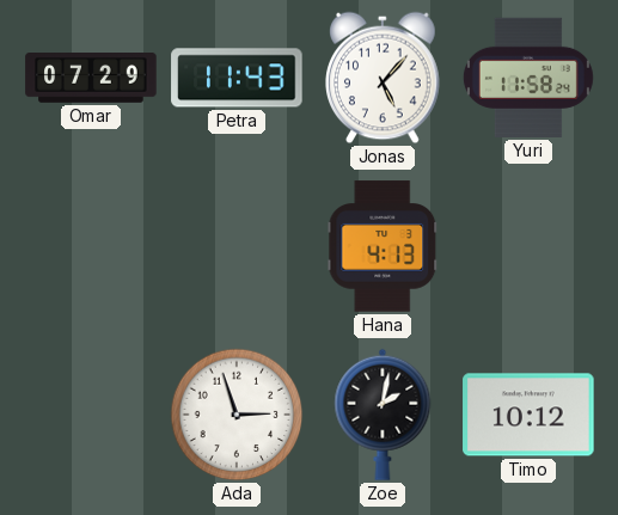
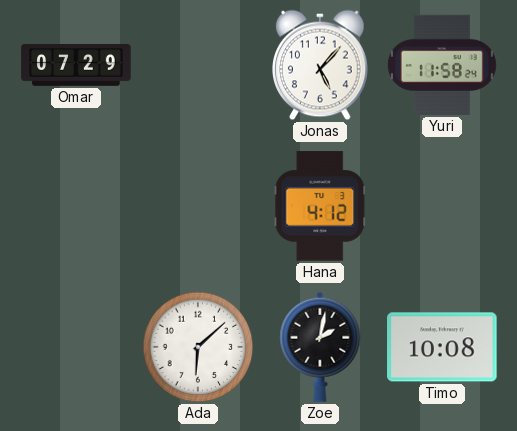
Petra: 11:43 -> none (237, 78)
Hana: 4:13 -> 4:12 (320, 206)
Ada: 2:57 -> 6:08 (198, 347)
Timo: 10:12 -> 10:08 (442, 347)
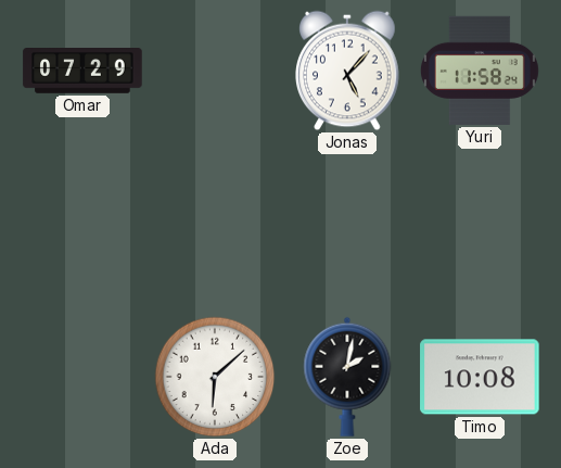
Hana: 4:12 -> none (320, 206)
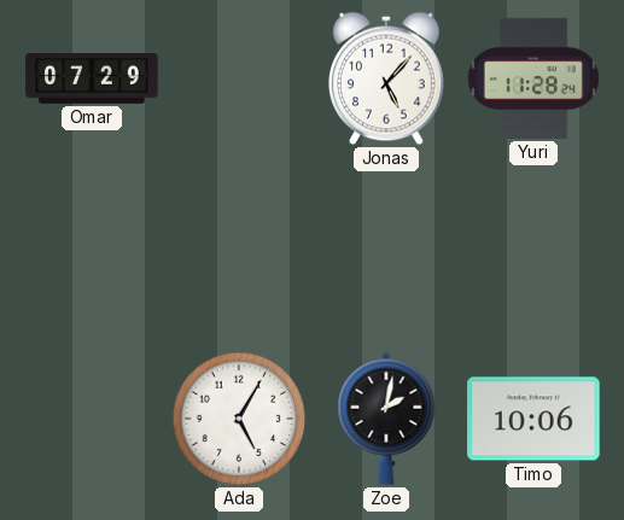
Yuri: 11:58 -> 11:28 (533, 78)
Ada: 6:08 -> 5:05 (239, 419)
Timo: 10:08 -> 10:06 (533, 419)
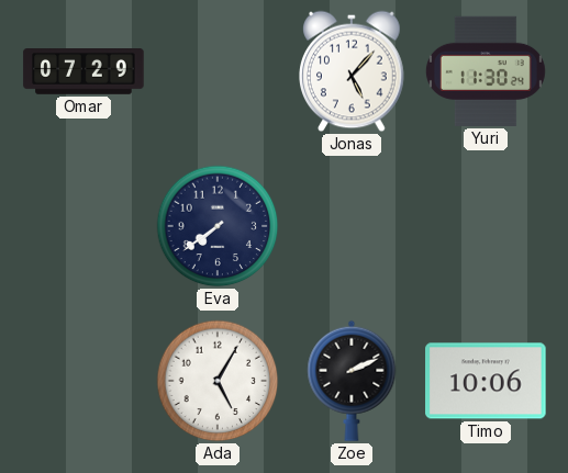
Yuri: 11:28 -> 11:30 (486, 71)
Eva: none -> 7:39 (218, 226)
Zoe: 2:02 -> 2:11 (352, 381)
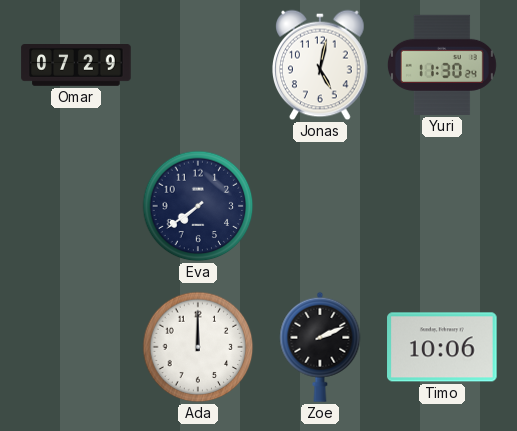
Jonas: 5:07 -> 5:02 (320, 65)
Ada: 5:05 -> 12:00 (198, 347)
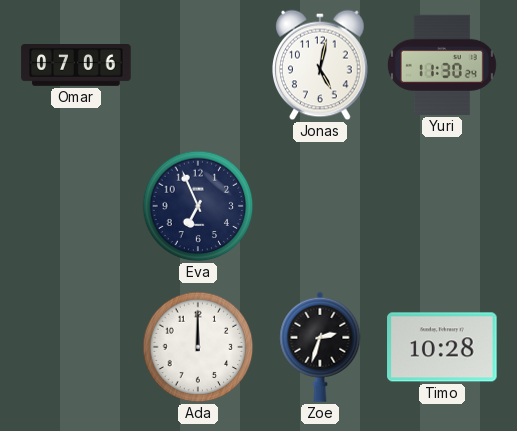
Omar: 07:29 -> 07:06 (76, 66)
Eva: 7:39 -> 6:56 (198, 206)
Zoe: 2:11 -> 2:33 (320, 347)
Timo: 10:06 -> 10:28 (442, 347)
